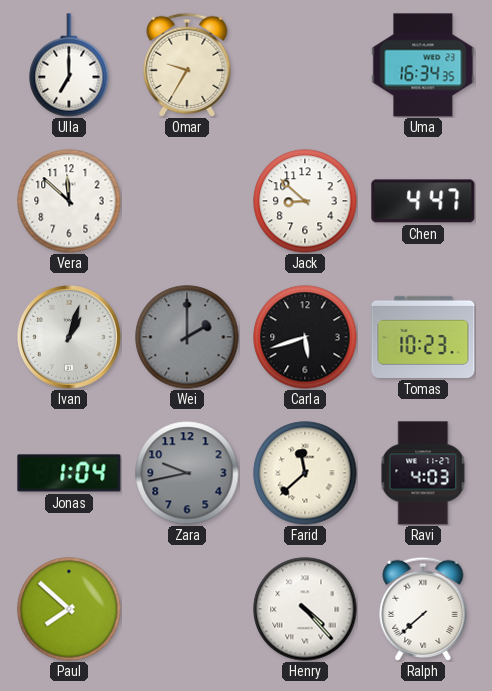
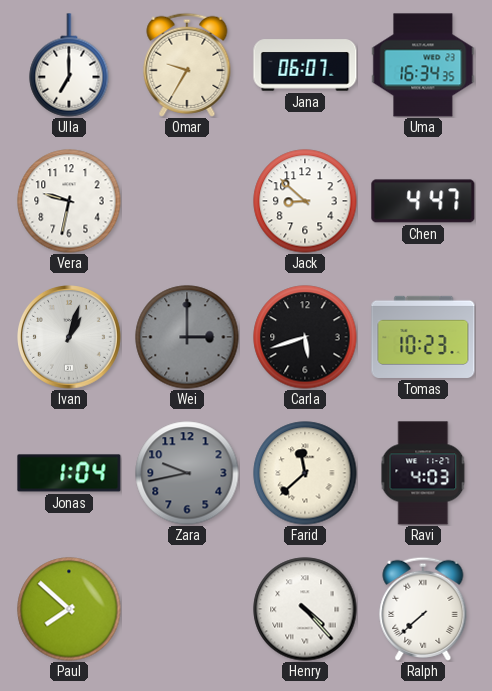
Jana: none -> 06:07 (305, 65)
Vera: 11:52 -> 9:32 (69, 201)
Wei: 2:00 -> 3:00 (187, 337)
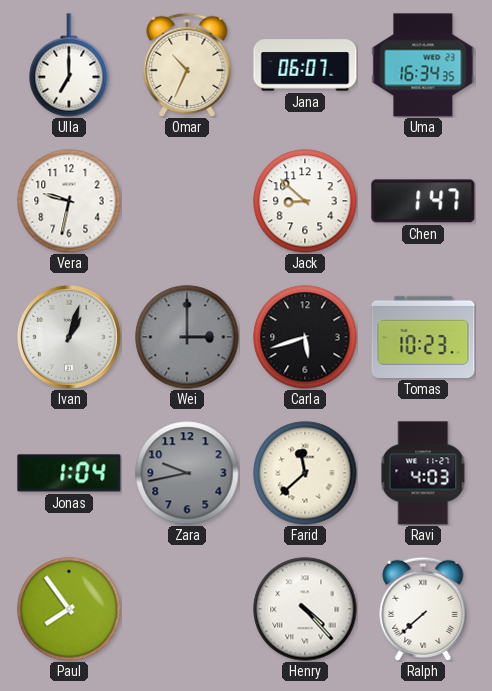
Omar: 9:35 -> 10:34 (187, 65)
Chen: 4:47 -> 1:47 (423, 201)
Paul: 7:52 -> 7:54 (69, 609)
